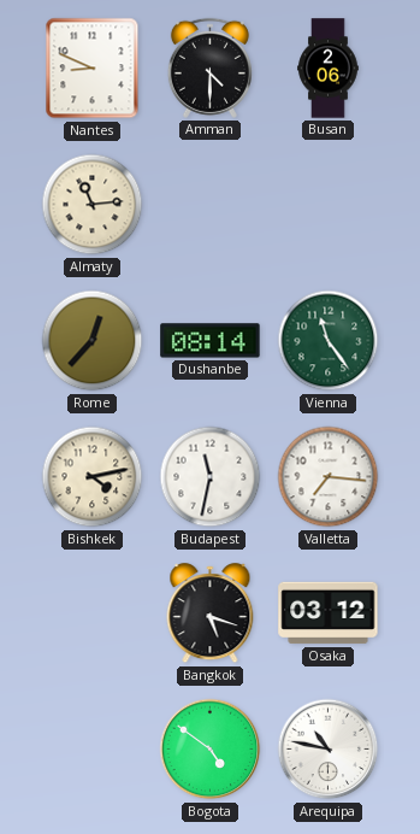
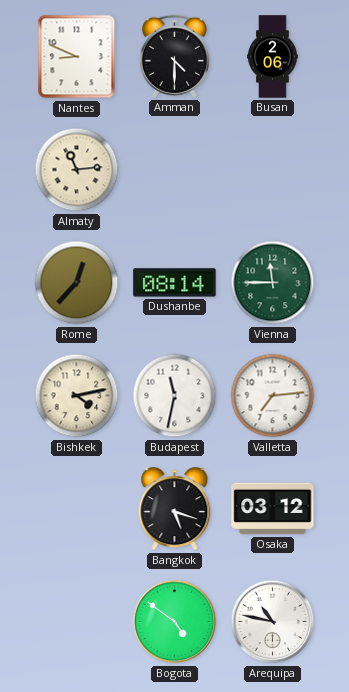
Vienna: 11:24 -> 11:45 (273, 283)
Valletta: 7:16 -> 7:14 (273, 396)
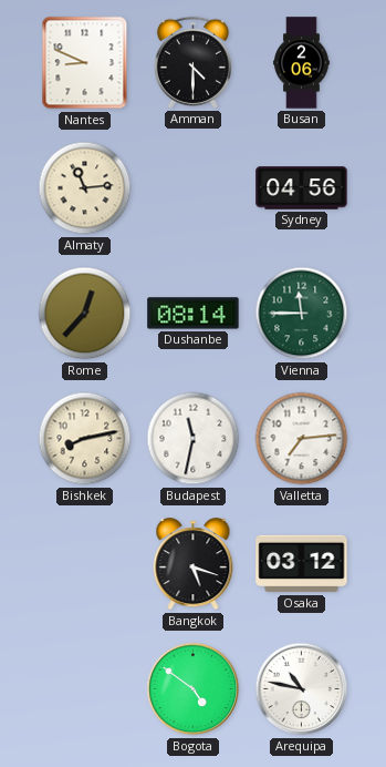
Sydney: none -> 04:56 (302, 188)
Bishkek: 4:13 -> 8:13 (85, 439)
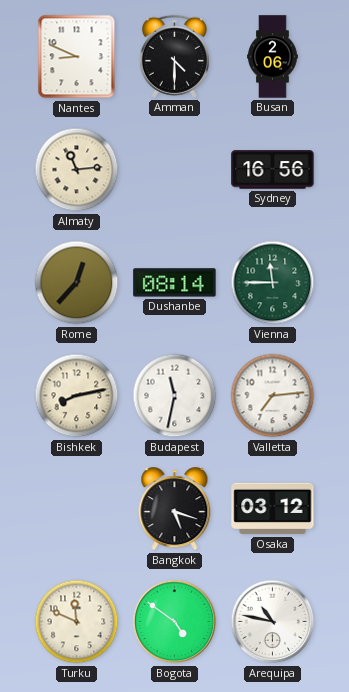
Sydney: 04:56 -> 16:56 (273, 170)
Turku: none -> 11:49 (77, 622)
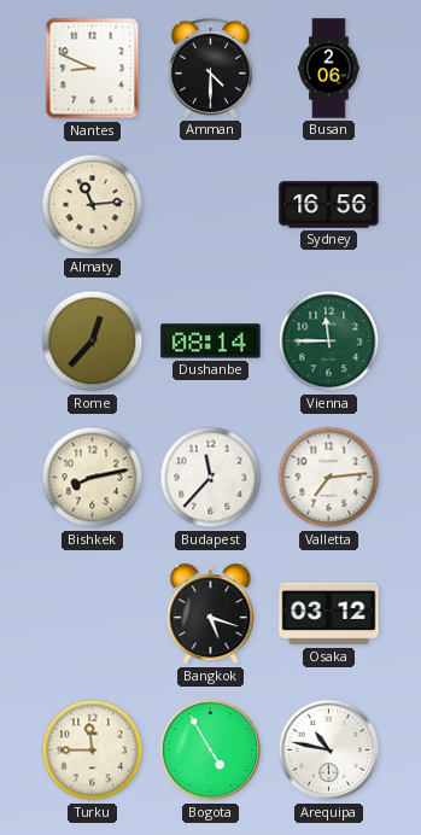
Budapest: 11:32 -> 11:37 (211, 478)
Turku: 11:49 -> 11:45 (93, 751)
Bogota: 4:51 -> 4:55 (211, 751)
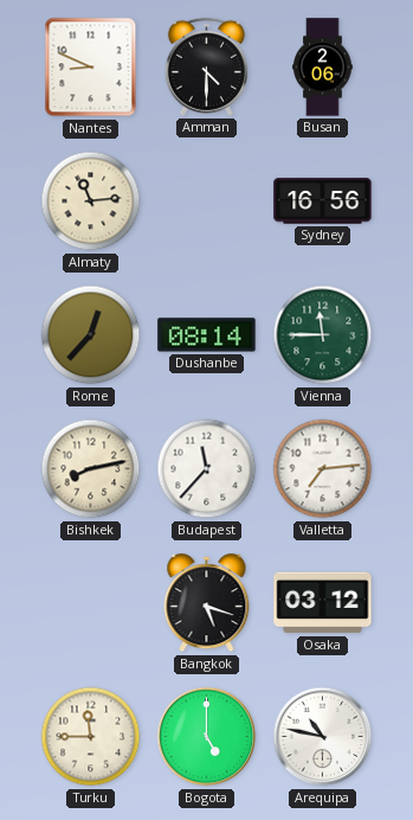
Bogota: 4:55 -> 5:00 (207, 737)
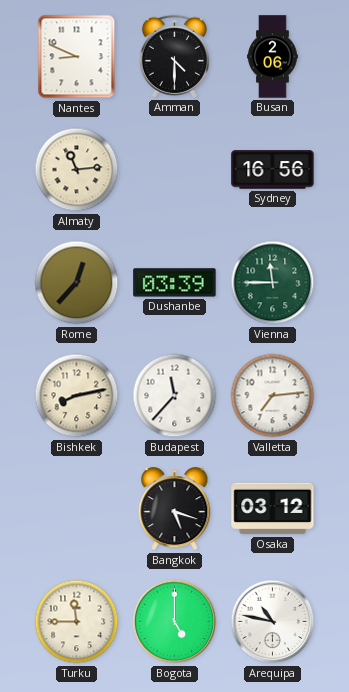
Dushanbe: 08:14 -> 03:39 (175, 283)
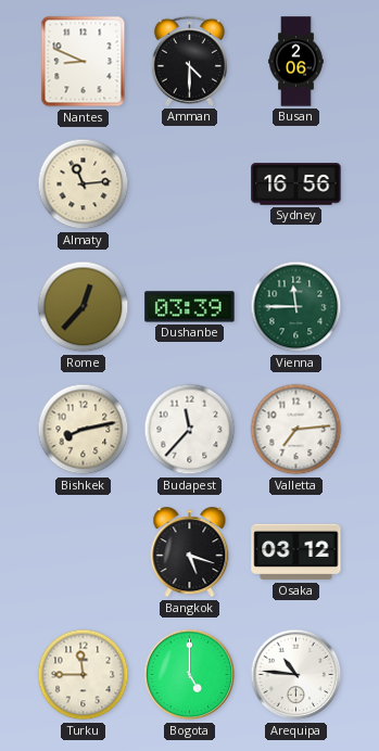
Arequipa: 10:47 -> 10:46 (296, 675)
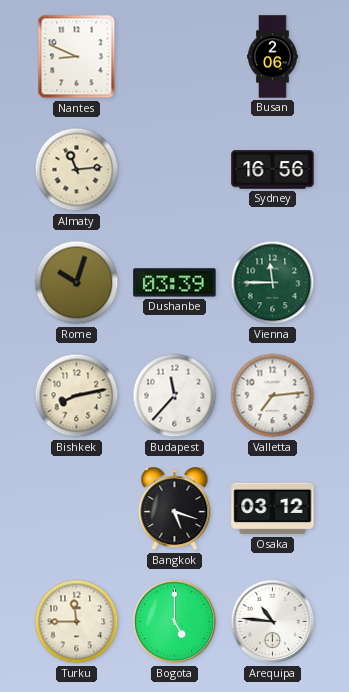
Amman: 4:30 -> none (189, 61)
Rome: 12:37 -> 10:03 (77, 283)
